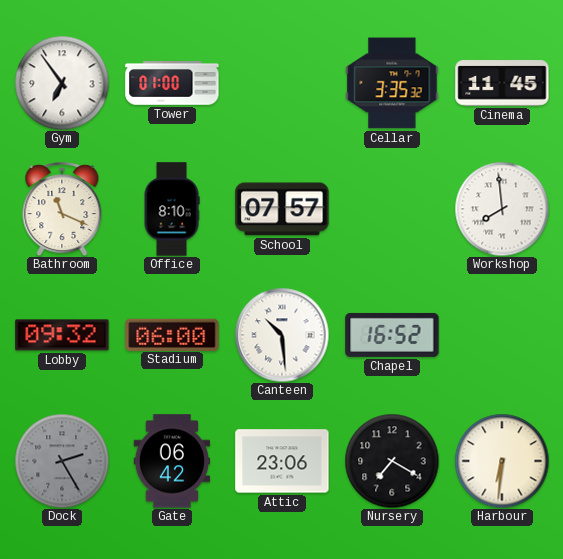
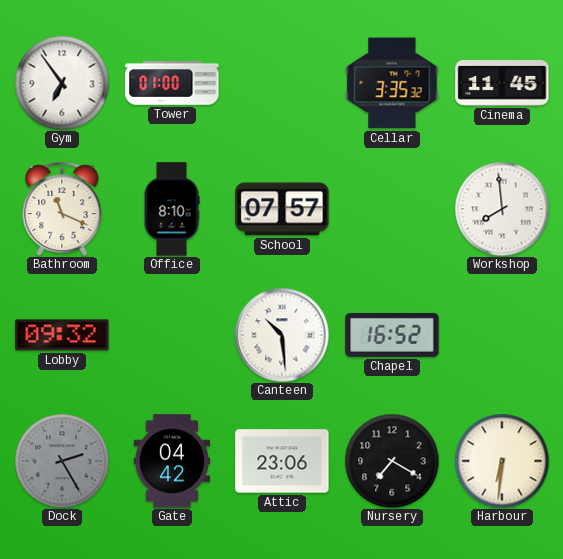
Stadium: 06:00 -> none (172, 334)
Gate: 06:42 -> 04:42 (172, 461)
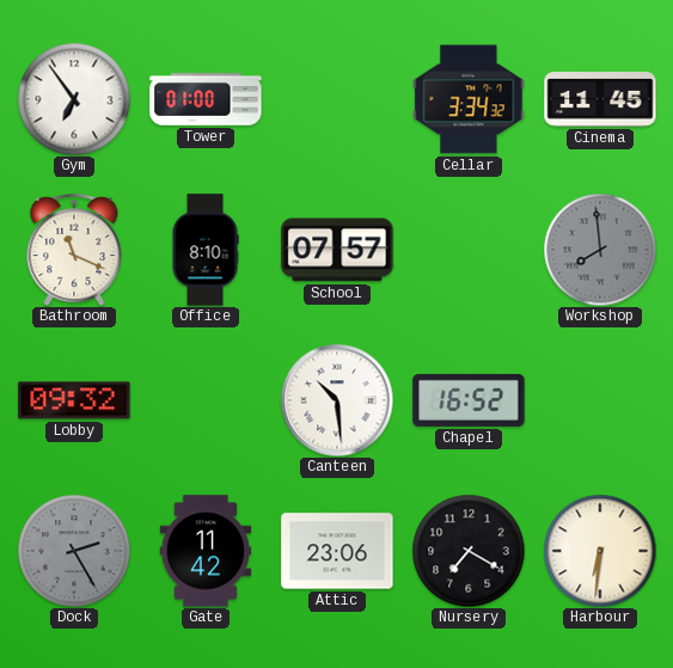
Cellar: 3:35 -> 3:34 (469, 99)
Workshop dial: white -> grey (600, 250)
Gate: 04:42 -> 11:42 (206, 551)
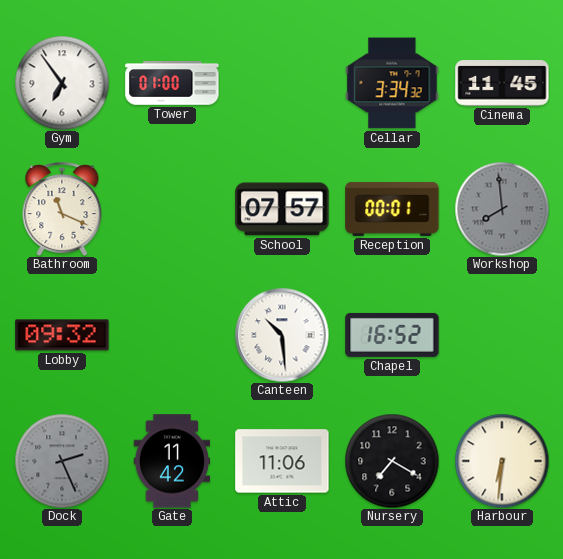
Office: 8:10 -> none (206, 250)
Reception: none -> 00:01 (392, 209)
Dock: 2:25 -> 2:26 (62, 461)
Attic: 23:06 -> 11:06 (282, 461)
